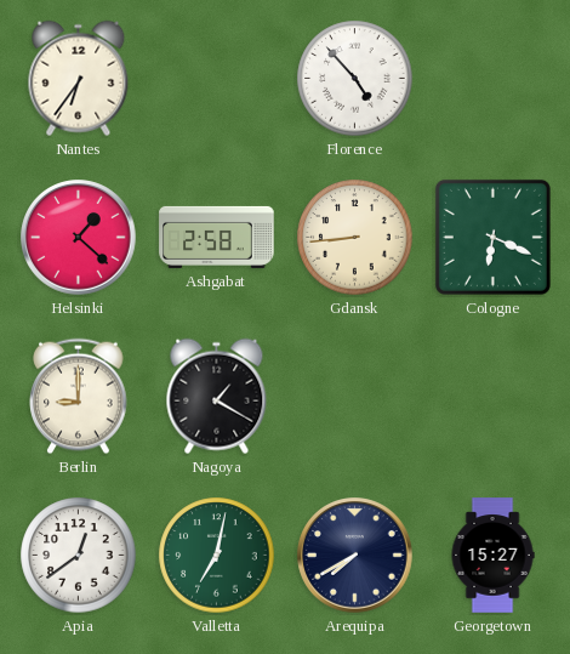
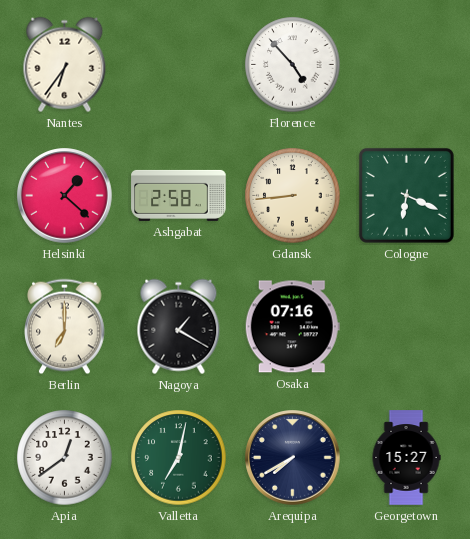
Berlin: 9:00 -> 7:00 (65, 327)
Osaka: none -> 07:16 (292, 327)
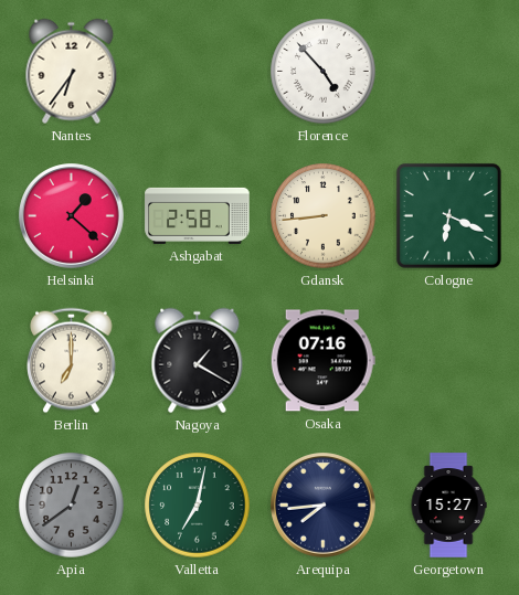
Apia dial: white -> grey (72, 506)
Arequipa: 7:40 -> 7:44 (324, 506)
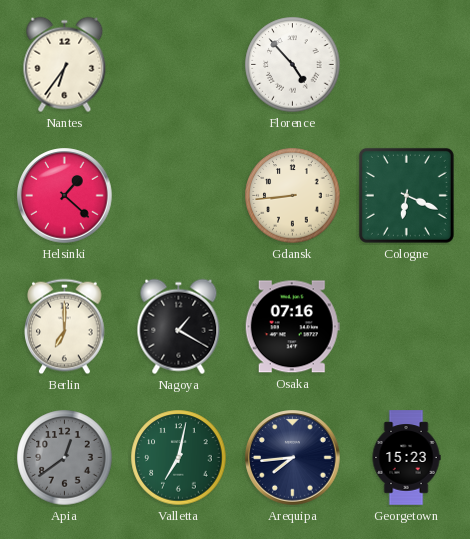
Ashgabat: 2:58 -> none (198, 215)
Georgetown: 15:27 -> 15:23 (406, 458)
